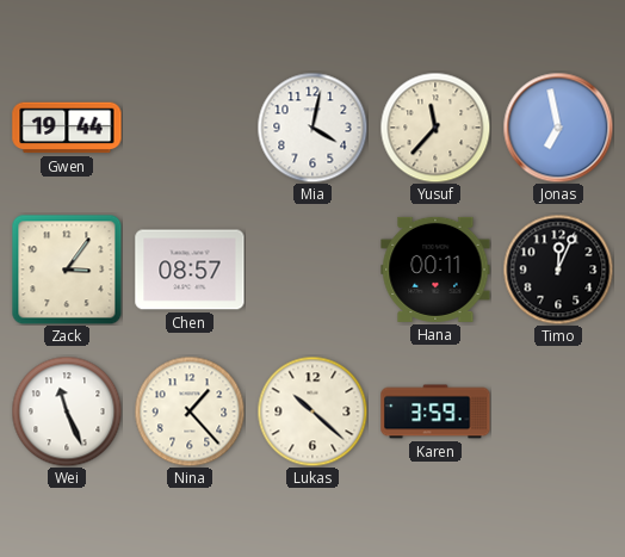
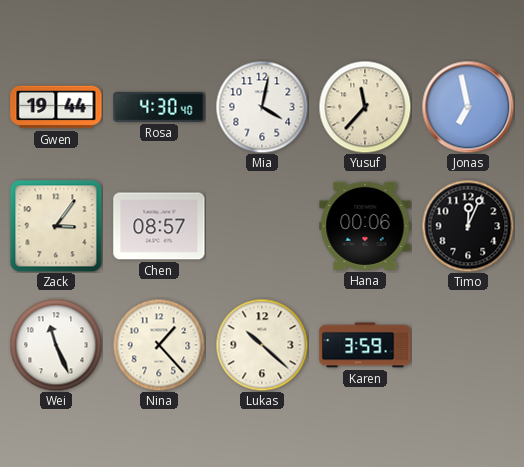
Rosa: none -> 4:30 (159, 107)
Hana: 00:11 -> 00:06 (365, 226)
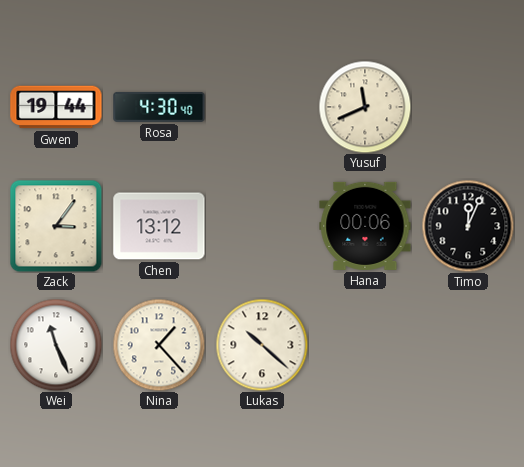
Mia: 4:02 -> none (262, 107)
Yusuf: 11:37 -> 11:41 (365, 107)
Jonas: 6:58 -> none (468, 107)
Chen: 08:57 -> 13:12 (159, 226)
Karen: 3:59 -> none (365, 345)
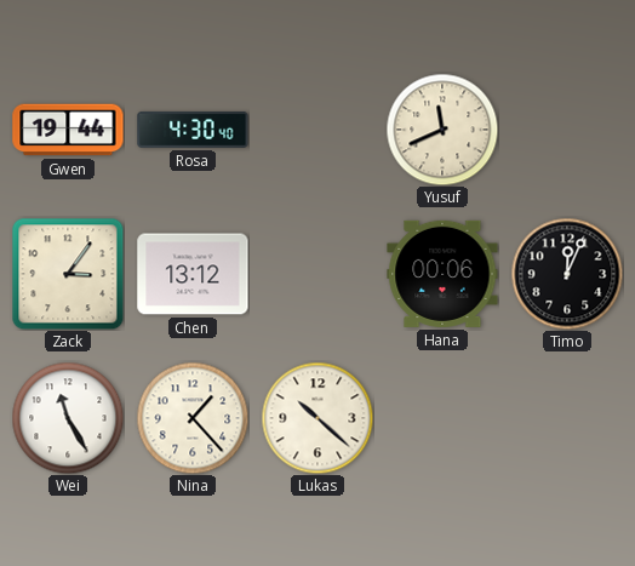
Wei: 11:26 -> 11:25 (68, 418)
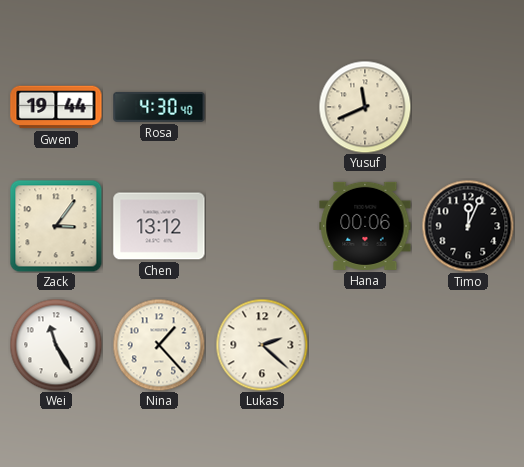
Lukas: 10:22 -> 2:22 (262, 345)
